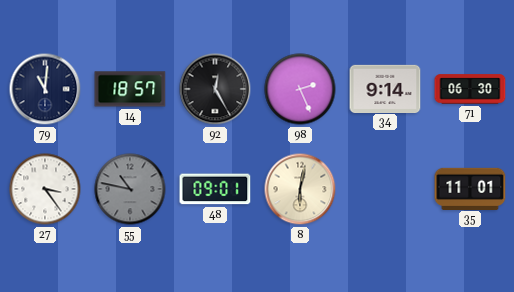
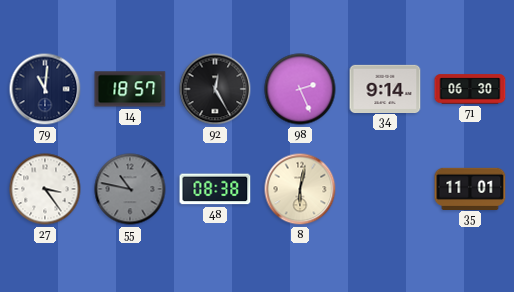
48: 09:01 -> 08:38 (215, 189)
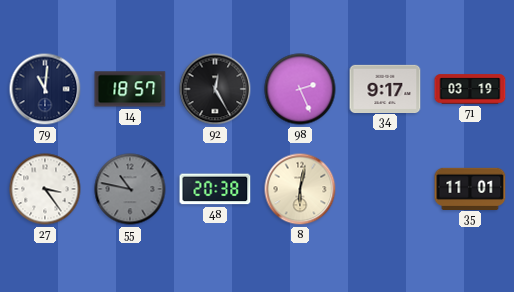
34: 9:14 -> 9:17 (385, 88)
71: 06:30 -> 03:19 (470, 89)
48: 08:38 -> 20:38 (215, 189)
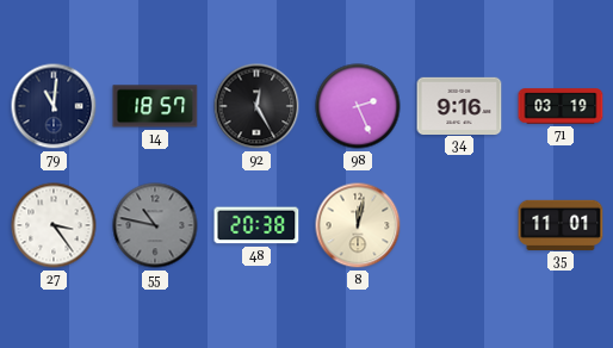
34: 9:17 -> 9:16 (459, 105)
8: 6:02 -> 12:02 (358, 225)
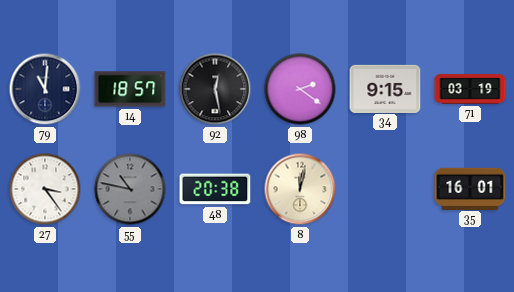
92: 12:25 -> 12:28 (215, 89)
98: 2:26 -> 2:21 (300, 89)
34: 9:16 -> 9:15 (385, 88)
35: 11:01 -> 16:01 (470, 188)
